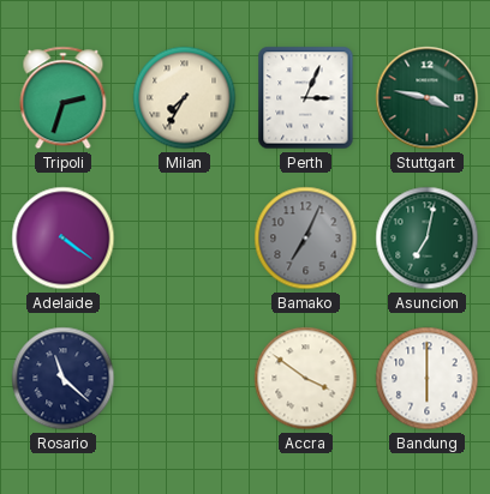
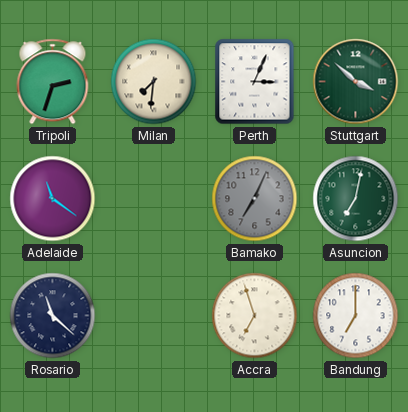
Milan: 7:35 -> 7:31 (154, 82)
Stuttgart: 3:47 -> 3:52 (356, 82)
Adelaide: 4:21 -> 11:21 (53, 199)
Accra: 3:51 -> 6:57 (255, 316)
Bandung: 6:00 -> 7:00 (356, 316)
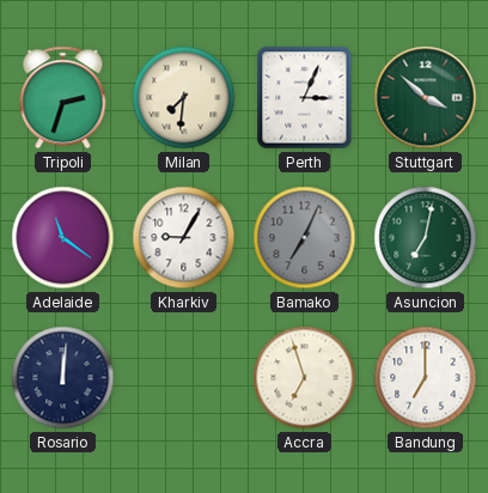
Kharkiv: none -> 9:05 (184, 238)
Rosario: 11:22 -> 12:01 (63, 378)
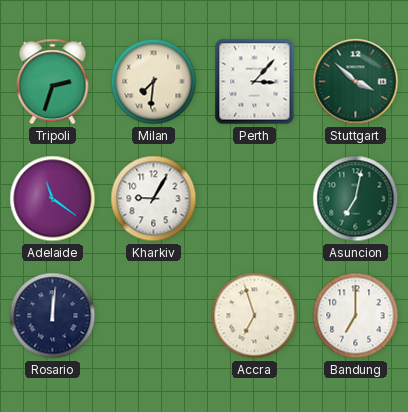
Perth: 3:04 -> 3:07 (255, 82)
Bamako: 7:04 -> none (305, 238)
